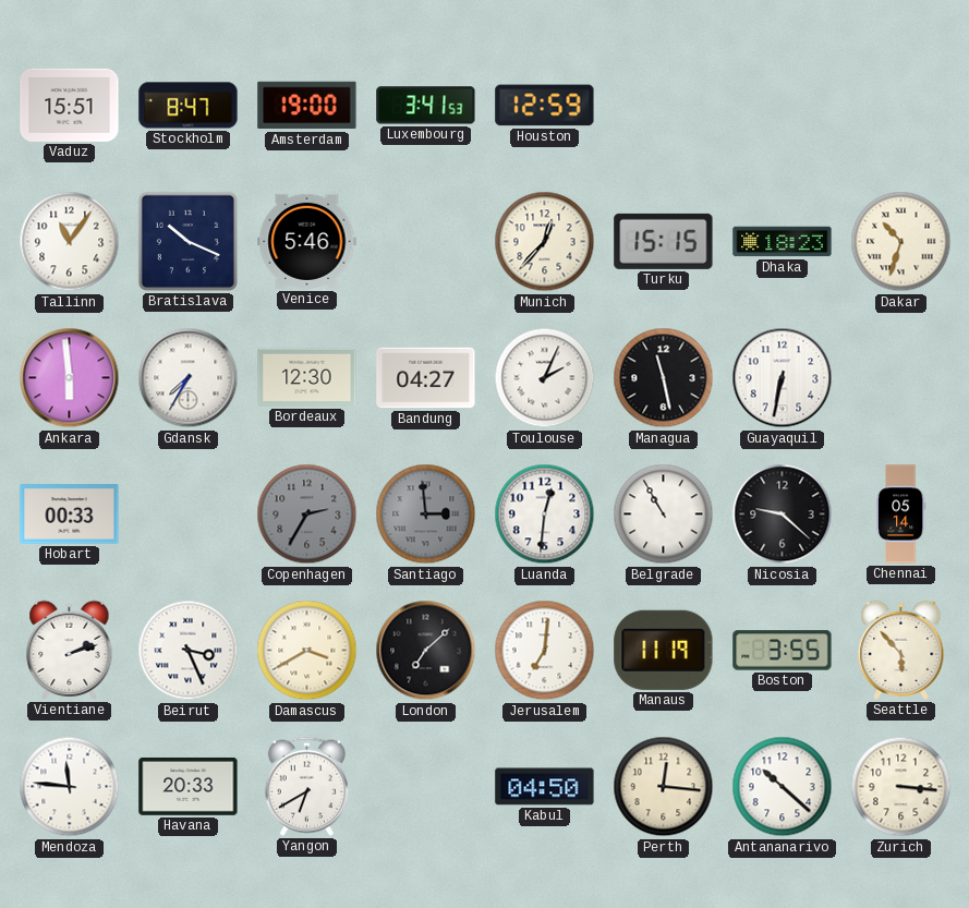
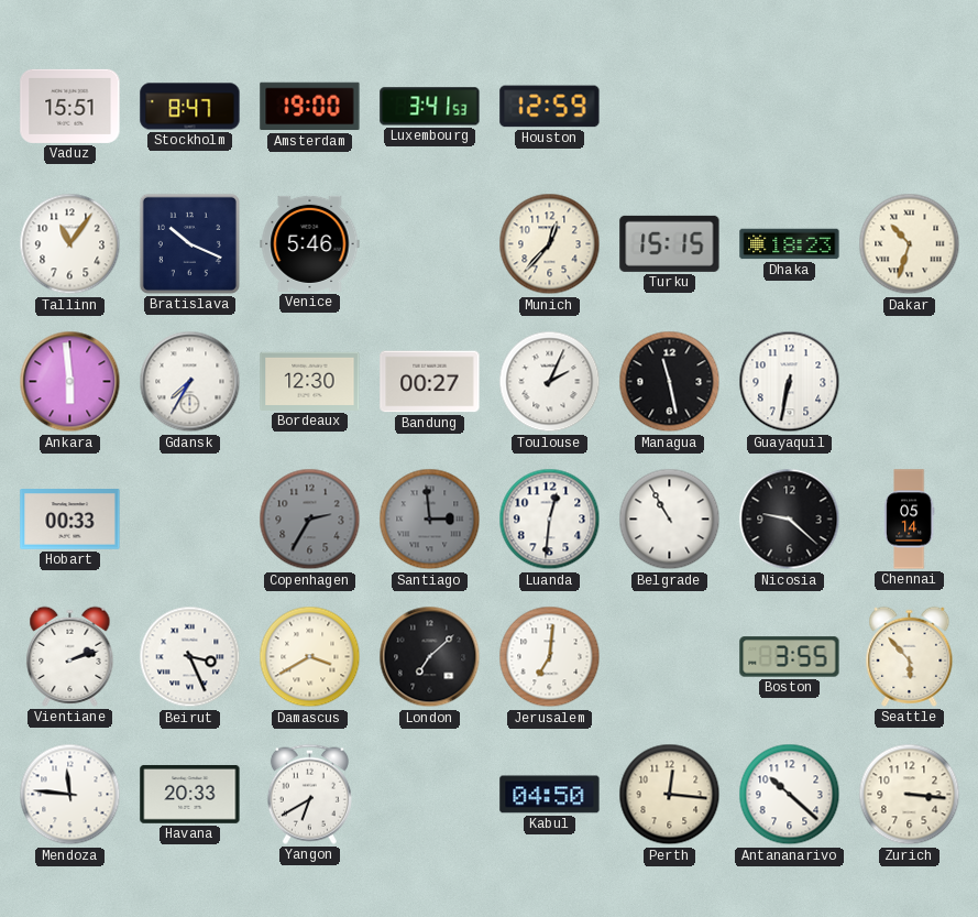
Bandung: 04:27 -> 00:27 (430, 382)
Manaus: 11:19 -> none (664, 650)
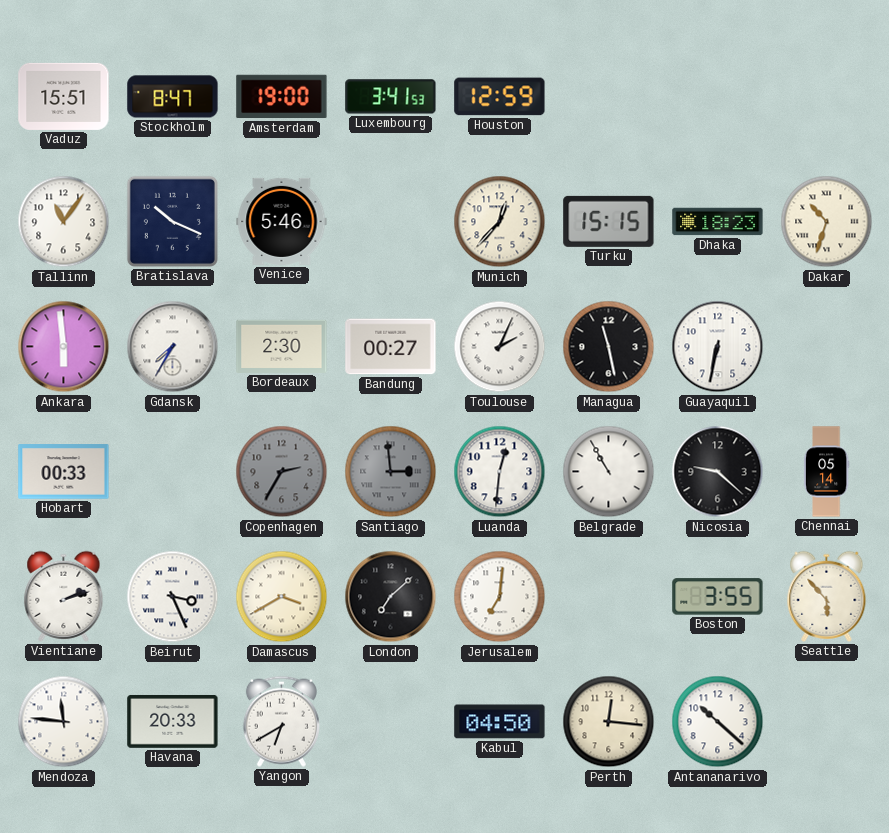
Bordeaux: 12:30 -> 2:30 (282, 346)
Zurich: 3:16 -> none (910, 795)
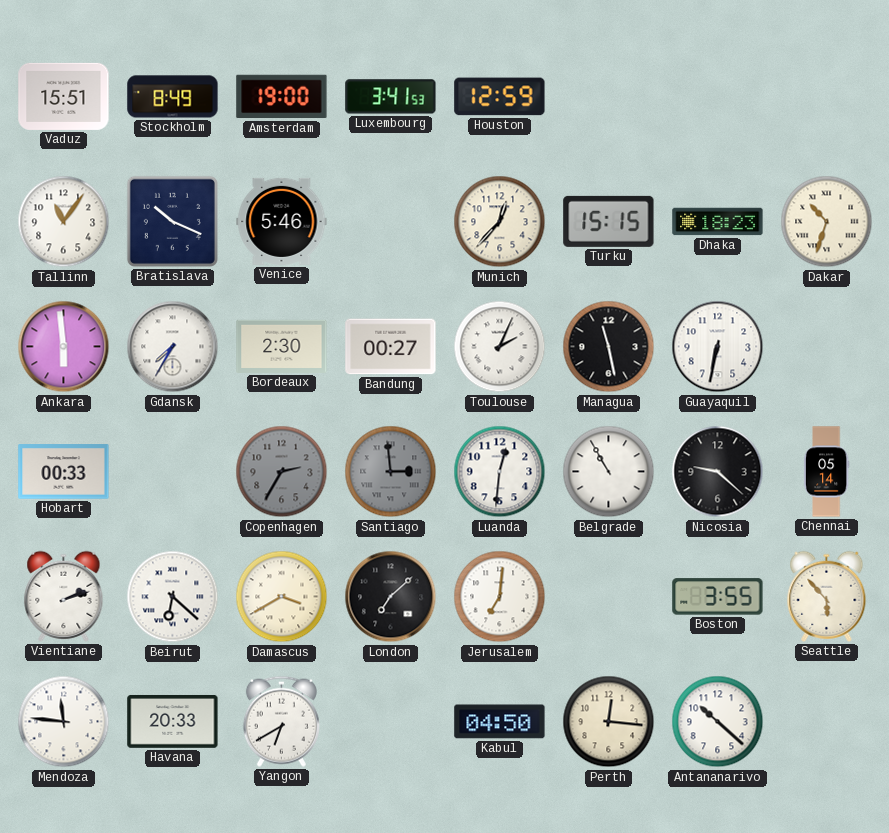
Stockholm: 8:47 -> 8:49 (173, 97)
Beirut: 3:26 -> 6:22 (173, 597)
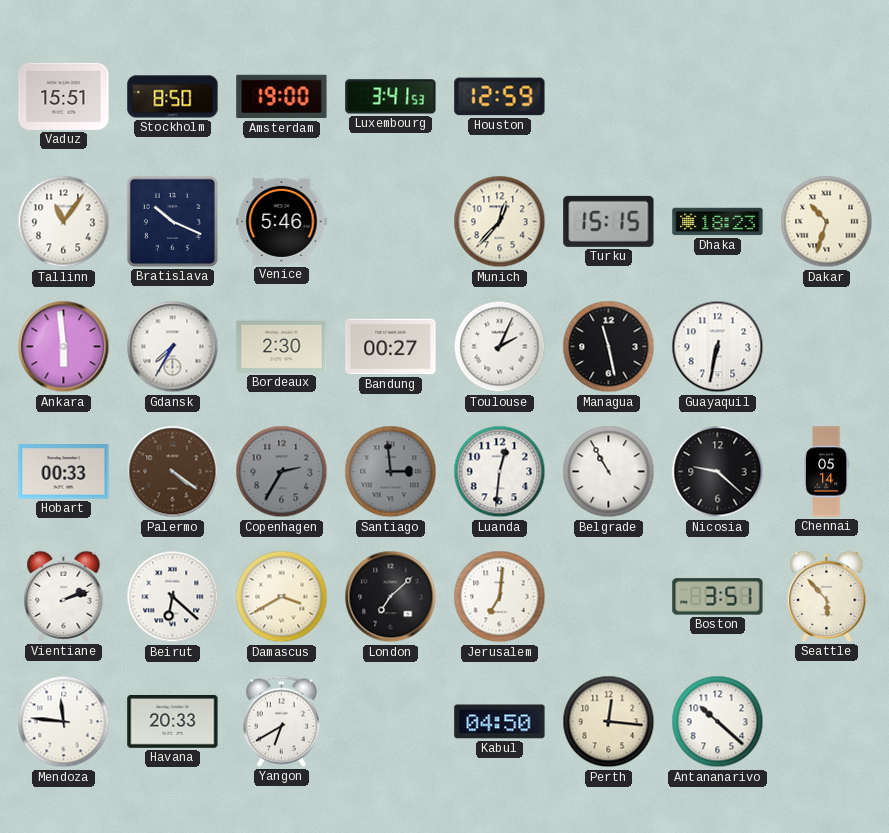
Stockholm: 8:49 -> 8:50 (173, 97)
Palermo: none -> 4:21 (173, 472)
Boston: 3:55 -> 3:51 (718, 597)
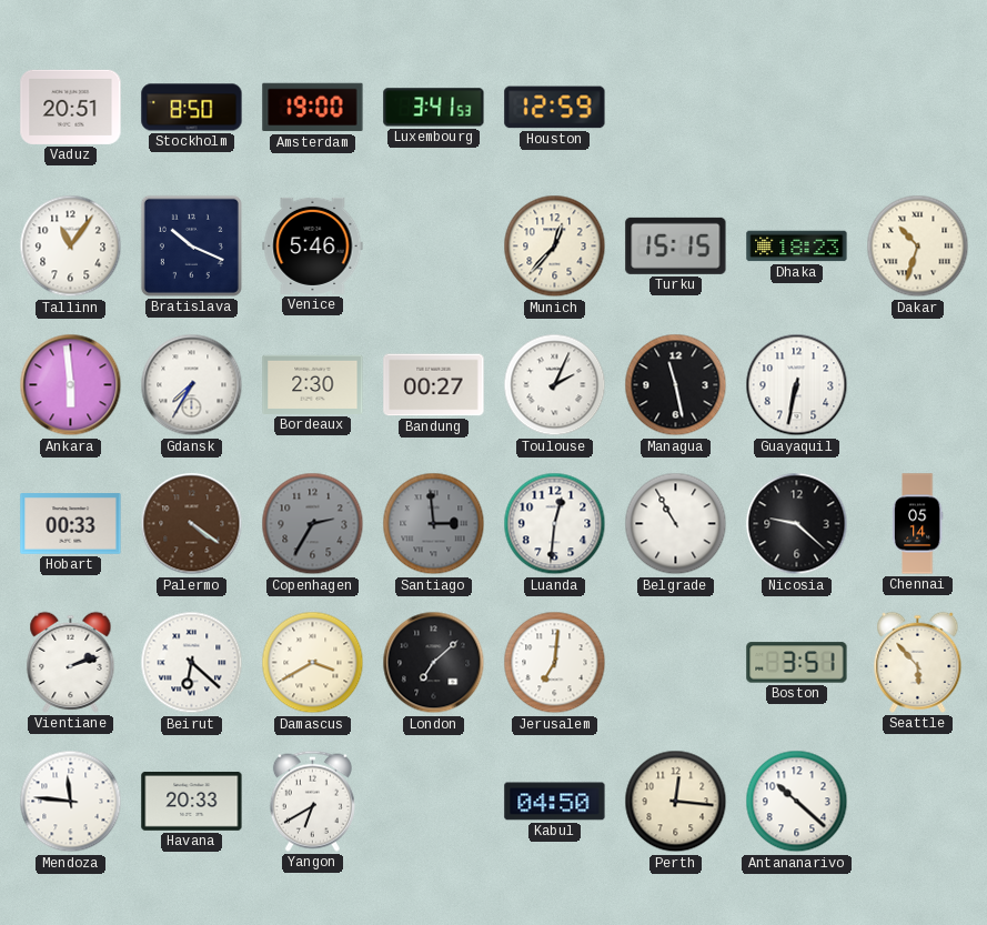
Vaduz: 15:51 -> 20:51 (71, 107)
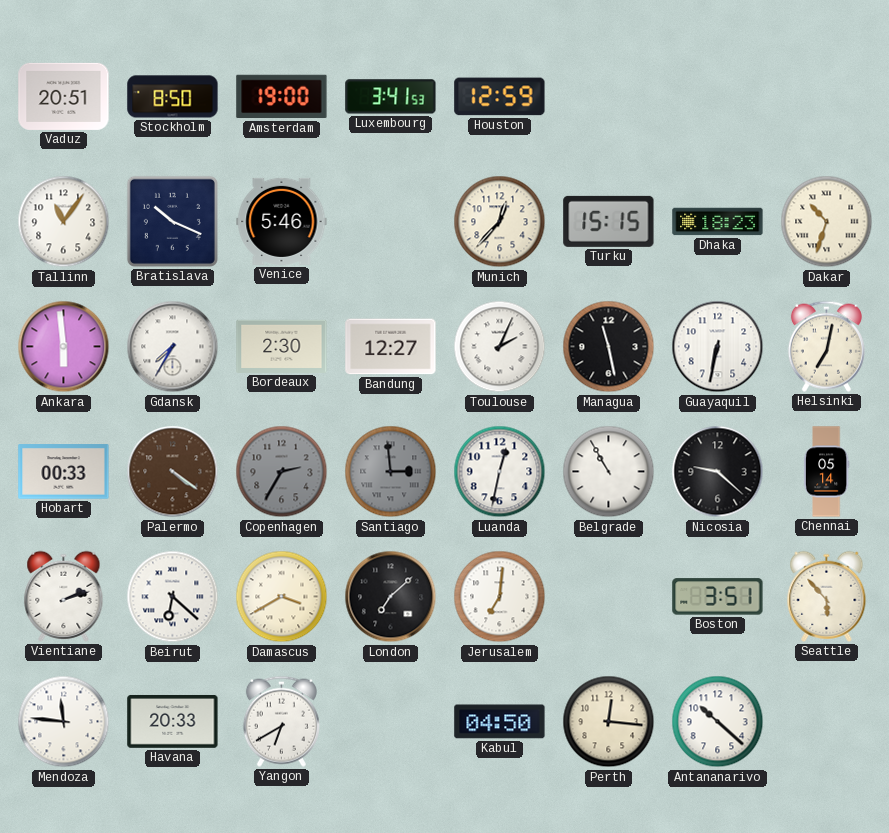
Bandung: 00:27 -> 12:27 (391, 347)
Helsinki: none -> 7:02 (826, 346)
Luanda: 12:31 -> 12:32 (500, 472)
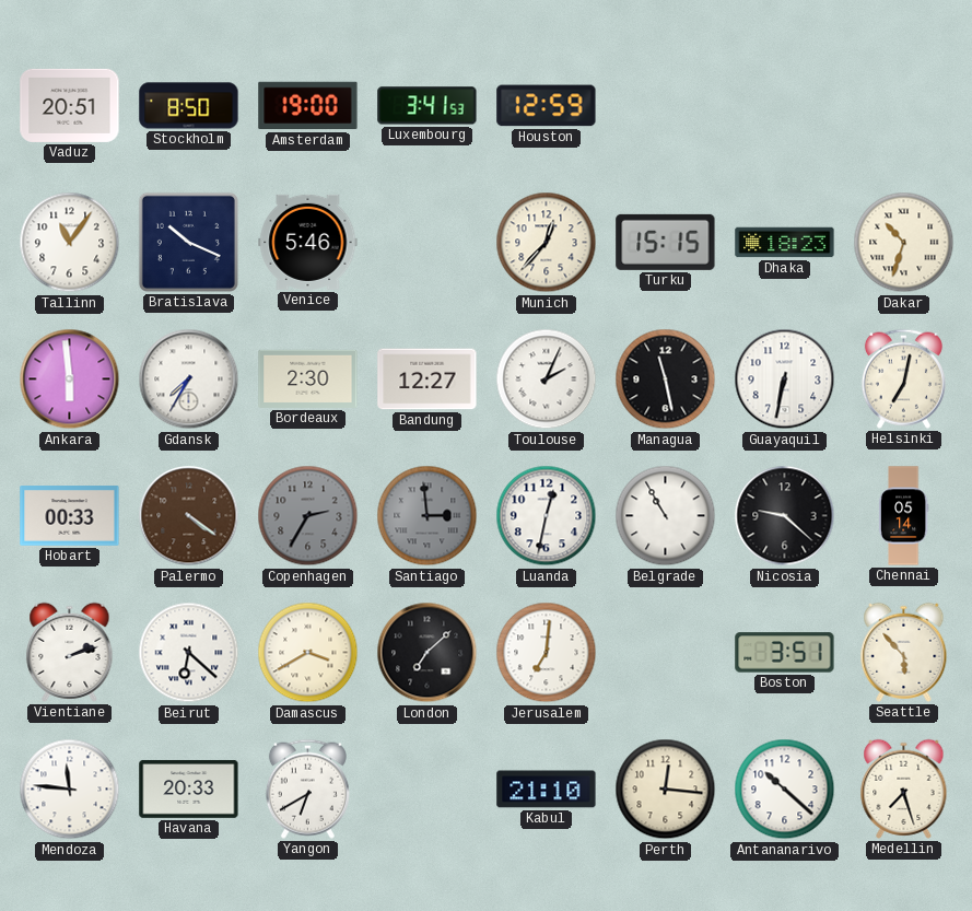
Kabul: 04:50 -> 21:10 (547, 790)
Medellin: none -> 7:27 (904, 789)
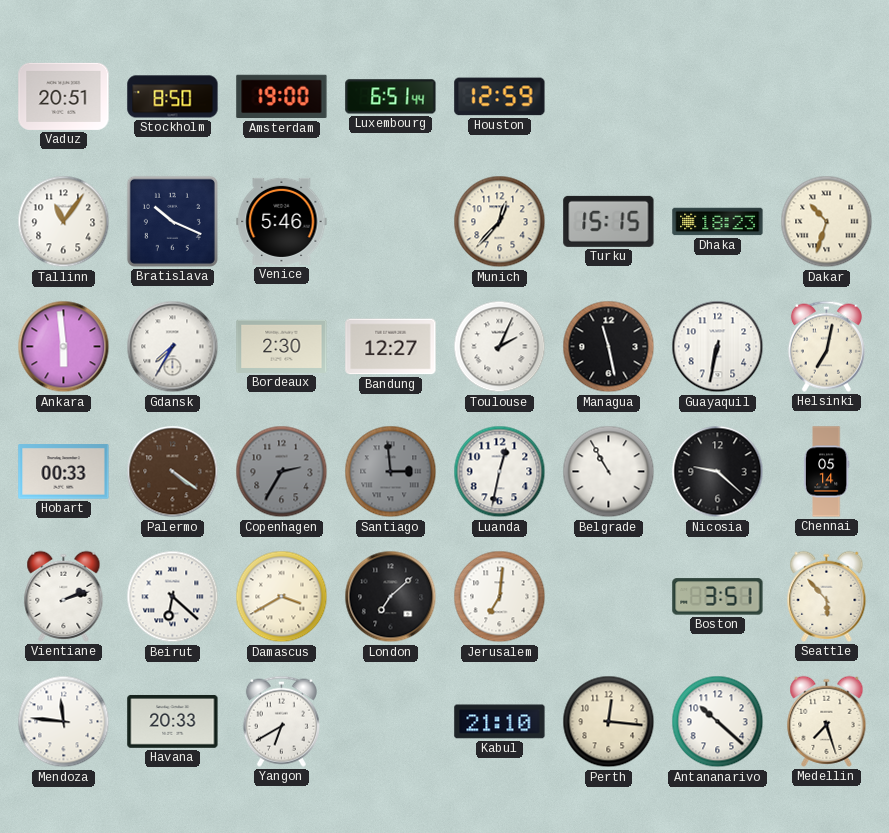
Luxembourg: 3:41 -> 6:51 (391, 97)
